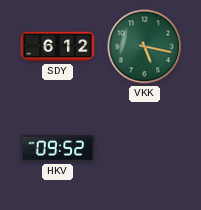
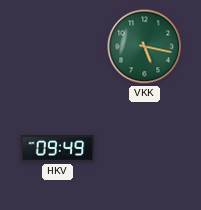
SDY: 6:12 -> none (58, 47)
HKV: 09:52 -> 09:49 (58, 149)
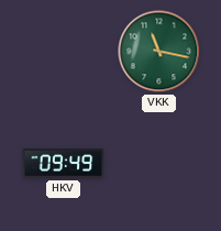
VKK: 5:17 -> 11:17 (159, 52)
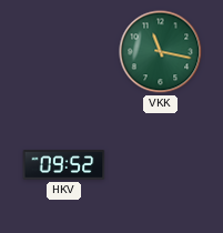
HKV: 09:49 -> 09:52 (64, 165)
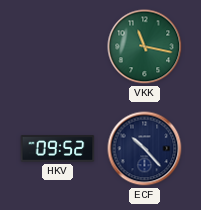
ECF: none -> 10:23 (145, 149)
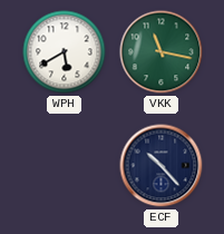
WPH: none -> 5:40 (65, 52)
HKV: 09:52 -> none (58, 149)
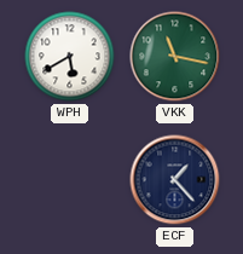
ECF: 10:23 -> 1:23 (175, 180)
